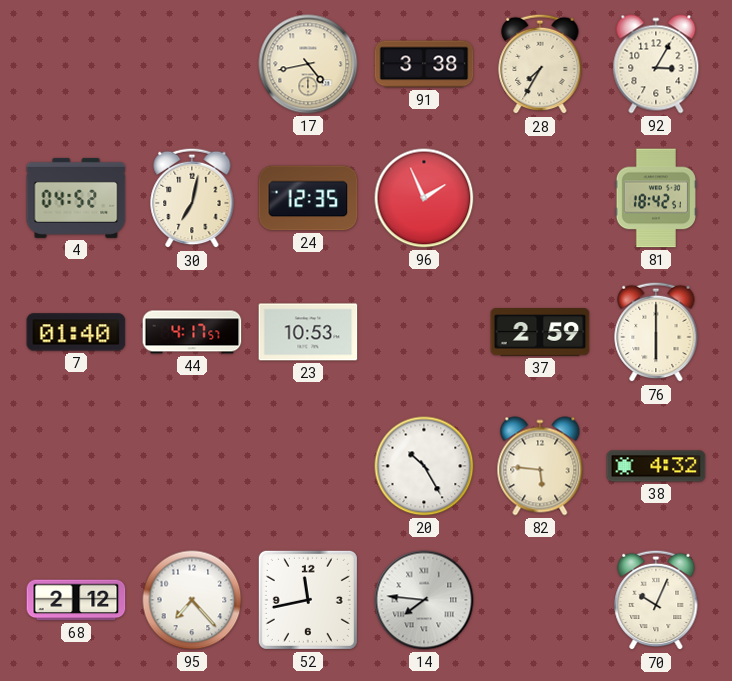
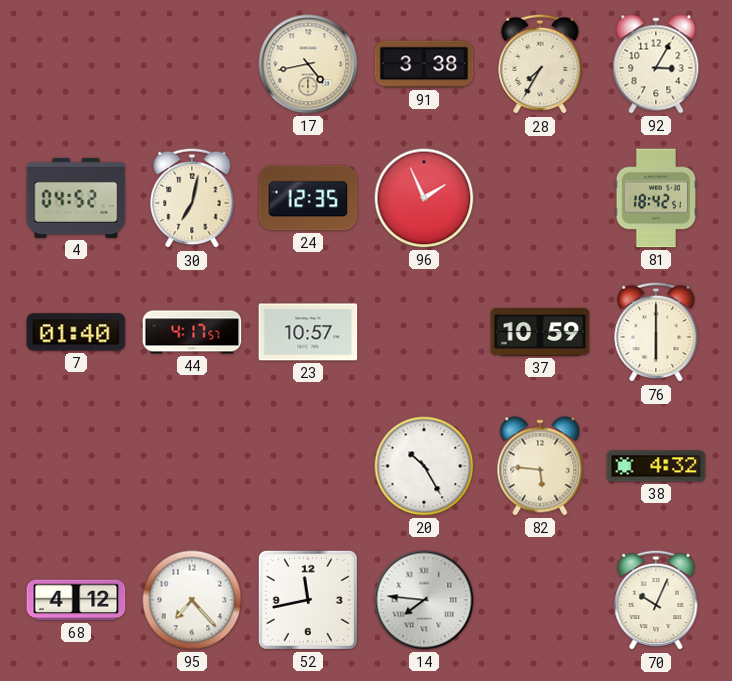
23: 10:53 -> 10:57 (308, 332)
37: 2:59 -> 10:59 (540, 332)
68: 2:12 -> 4:12 (76, 600)
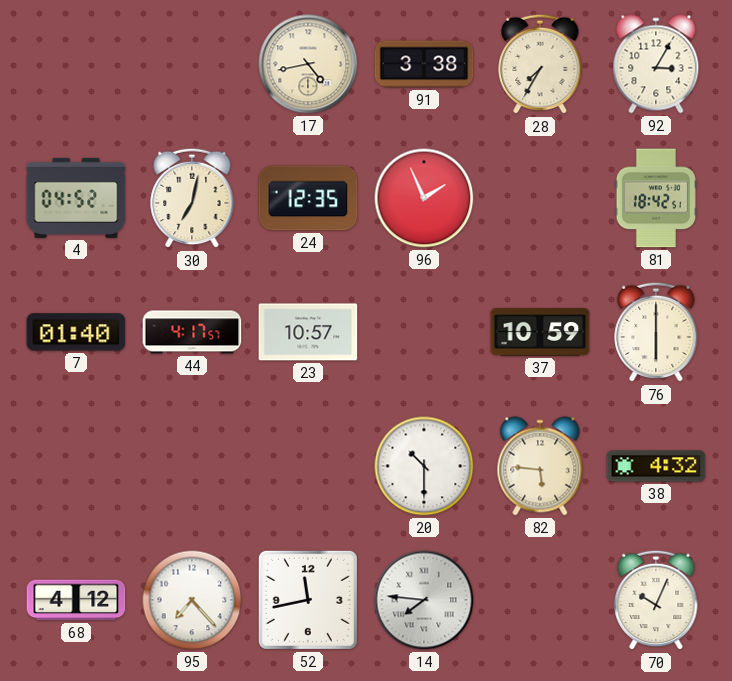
20: 10:25 -> 10:30 (424, 466)
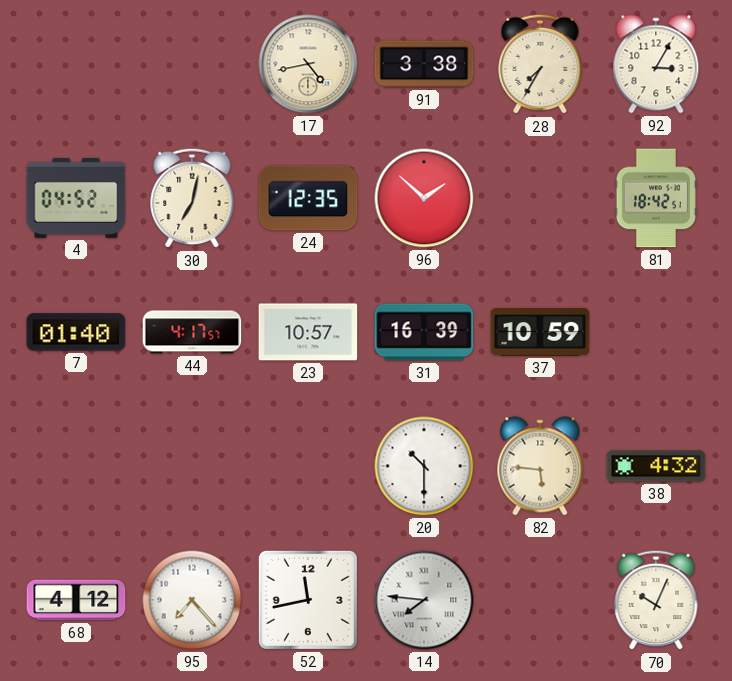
96: 1:56 -> 1:52 (424, 198)
31: none -> 16:39 (424, 332)
76: 6:00 -> none (656, 332)
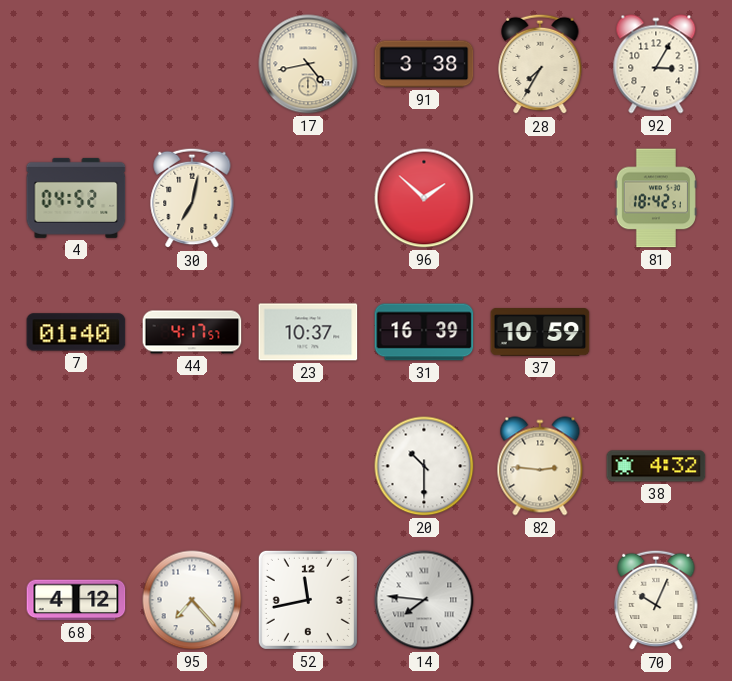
24: 12:35 -> none (308, 198)
23: 10:57 -> 10:37 (308, 332)
82: 5:46 -> 2:46 (540, 466)
